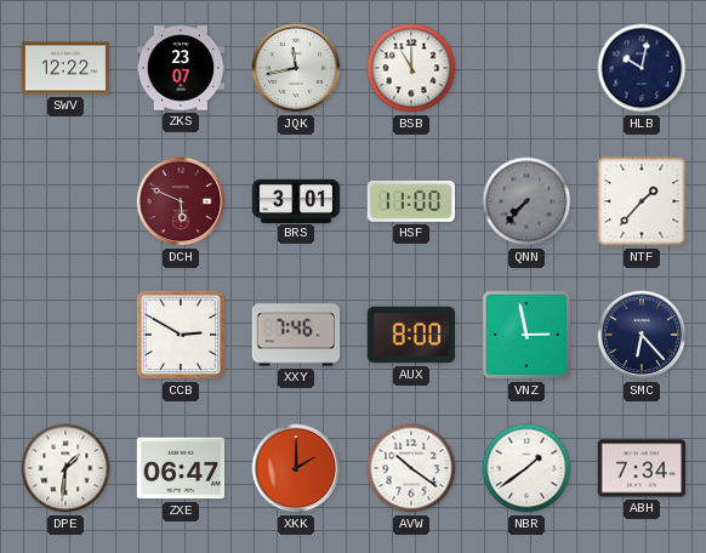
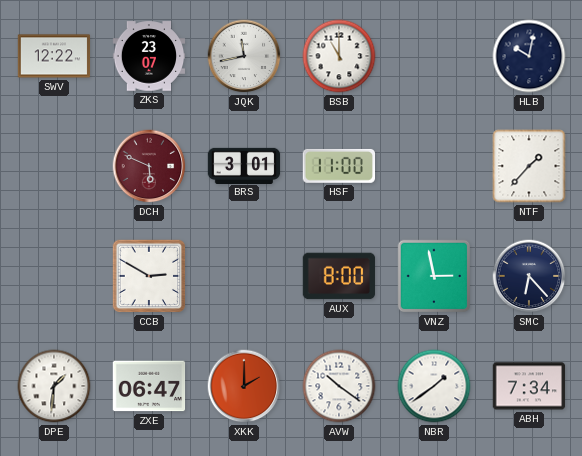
QNN: 7:37 -> none (526, 201)
XXY: 7:46 -> none (296, 335)
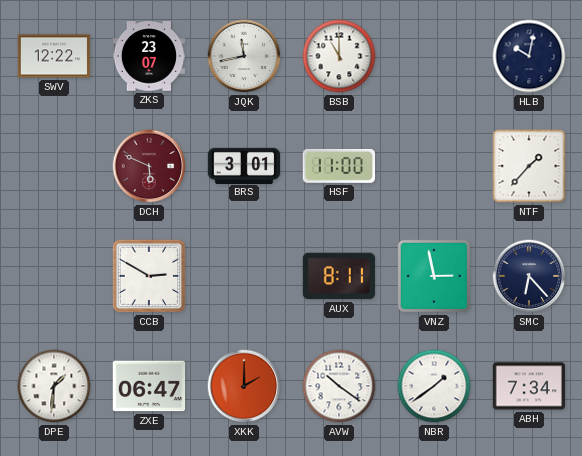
AUX: 8:00 -> 8:11 (339, 276)
